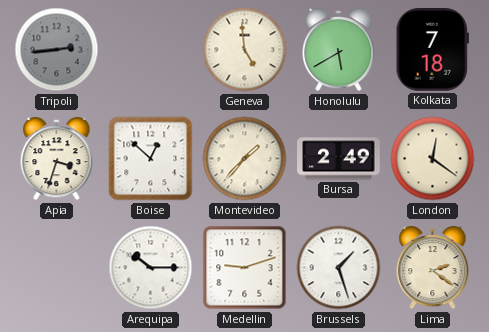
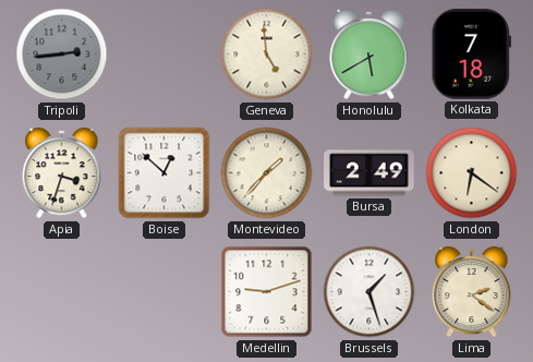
London: 12:21 -> 6:21 (472, 173)
Arequipa: 10:15 -> none (151, 268)
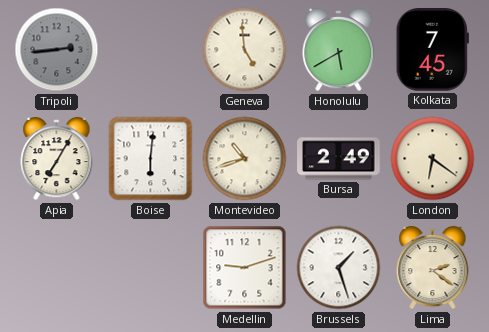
Kolkata: 7:18 -> 7:45 (432, 50)
Apia: 3:33 -> 7:05 (57, 159)
Boise: 12:52 -> 6:01 (151, 159)
Montevideo: 1:37 -> 10:42 (245, 159)
